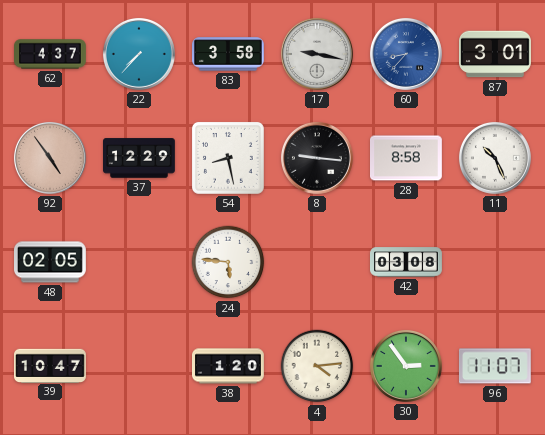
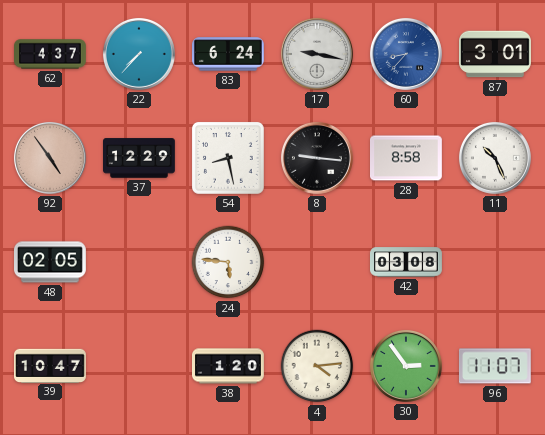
83: 3:58 -> 6:24 (229, 54)
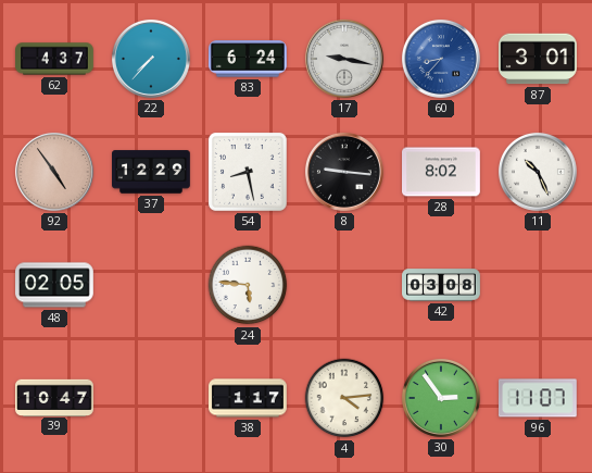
28: 8:58 -> 8:02 (442, 172)
38: 1:20 -> 1:17 (249, 398)
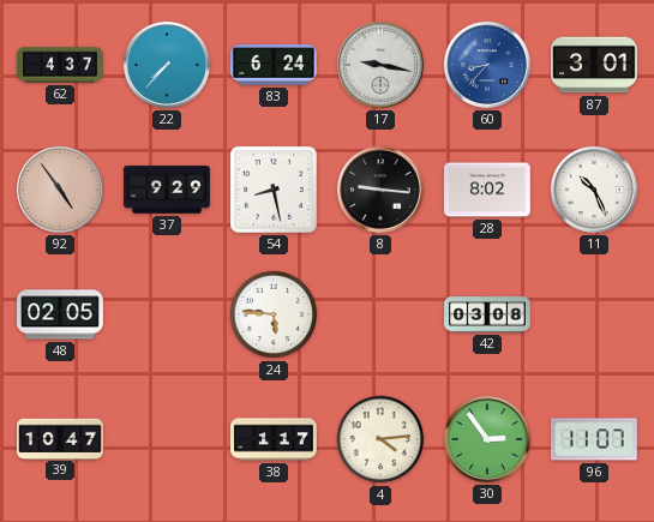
37: 12:29 -> 9:29 (168, 190)
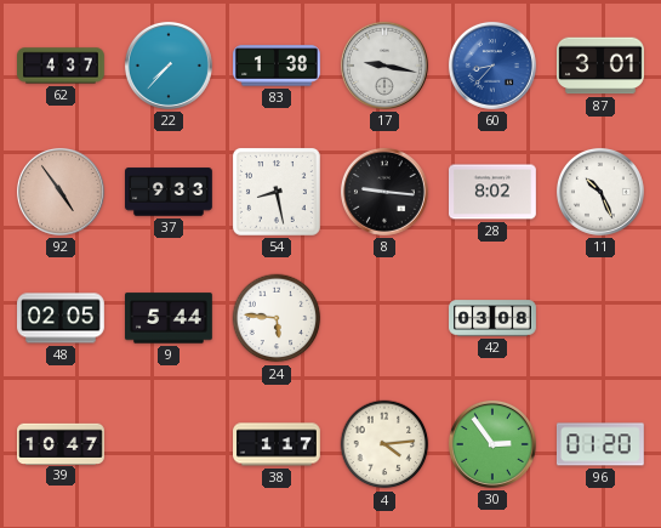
83: 6:24 -> 1:38 (278, 66)
37: 9:29 -> 9:33 (170, 192)
9: none -> 5:44 (170, 318)
96: 11:07 -> 01:20 (600, 444)
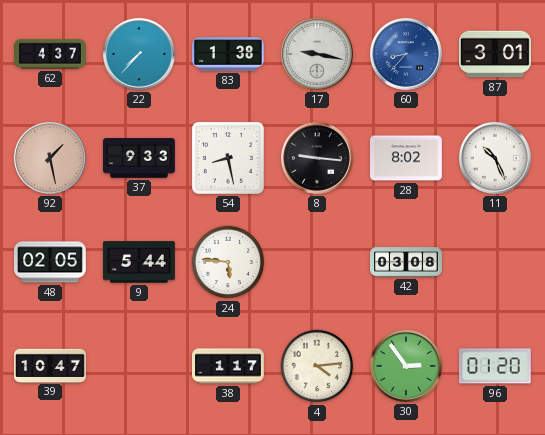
92: 4:54 -> 1:28 (50, 158)
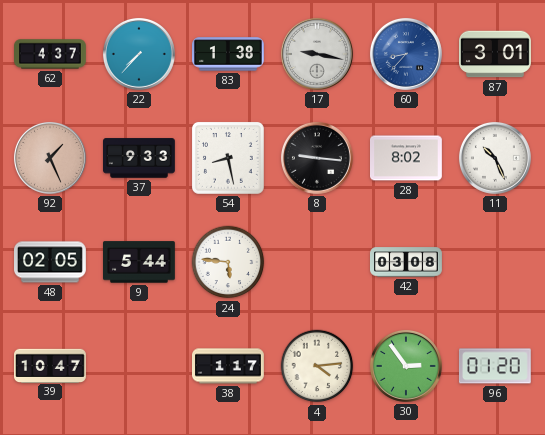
92: 1:28 -> 1:26 (50, 158)
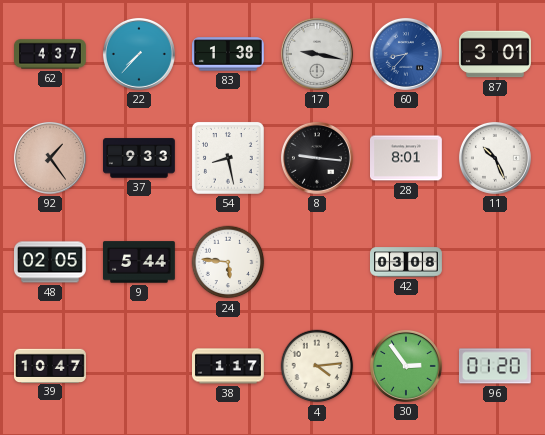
92: 1:26 -> 1:24 (50, 158)
28: 8:02 -> 8:01 (407, 158)
